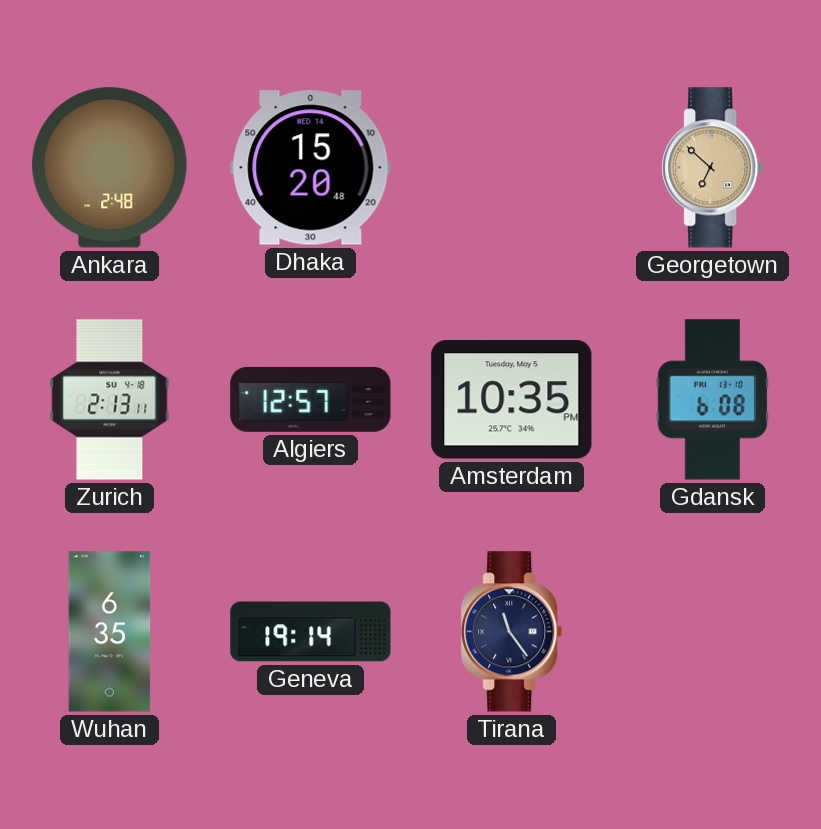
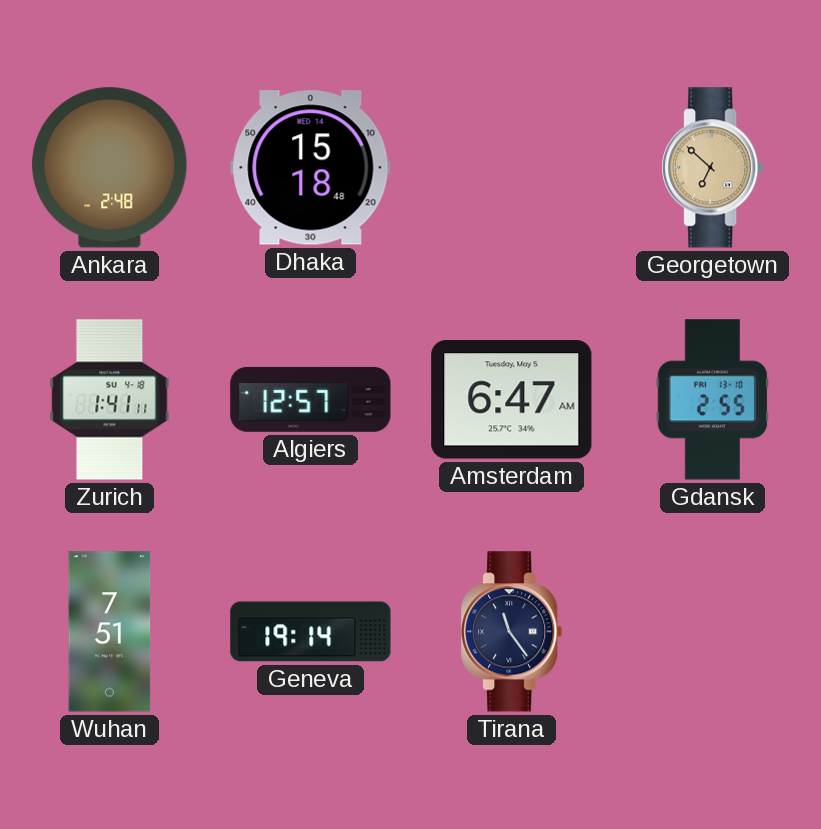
Dhaka: 15:20 -> 15:18 (311, 168)
Zurich: 2:13 -> 1:41 (110, 400)
Amsterdam: 10:35 -> 6:47 (512, 400)
Gdansk: 6:08 -> 2:55 (712, 400)
Wuhan: 6:35 -> 7:51 (110, 632)
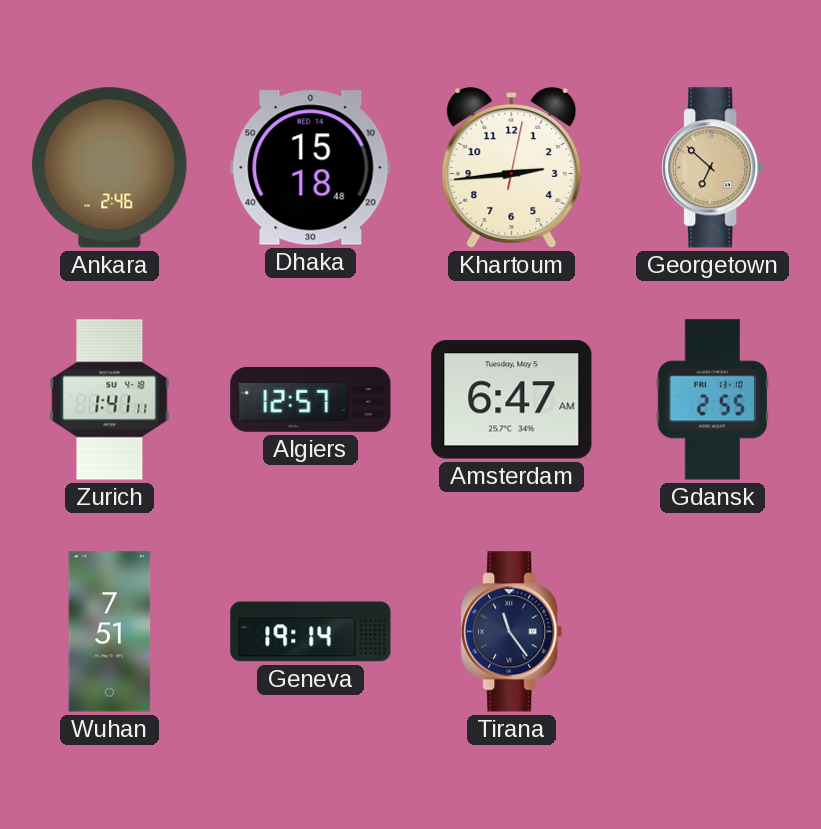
Ankara: 2:48 -> 2:46 (110, 168)
Khartoum: none -> 2:44 (512, 168)
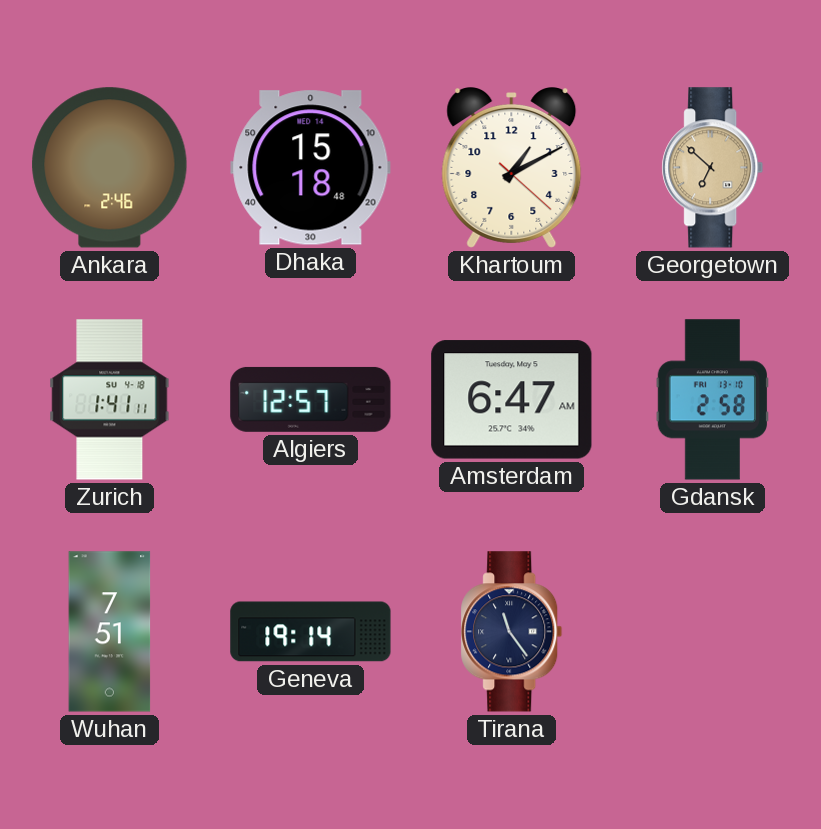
Khartoum: 2:44 -> 1:10 (512, 168)
Gdansk: 2:55 -> 2:58 (712, 400)
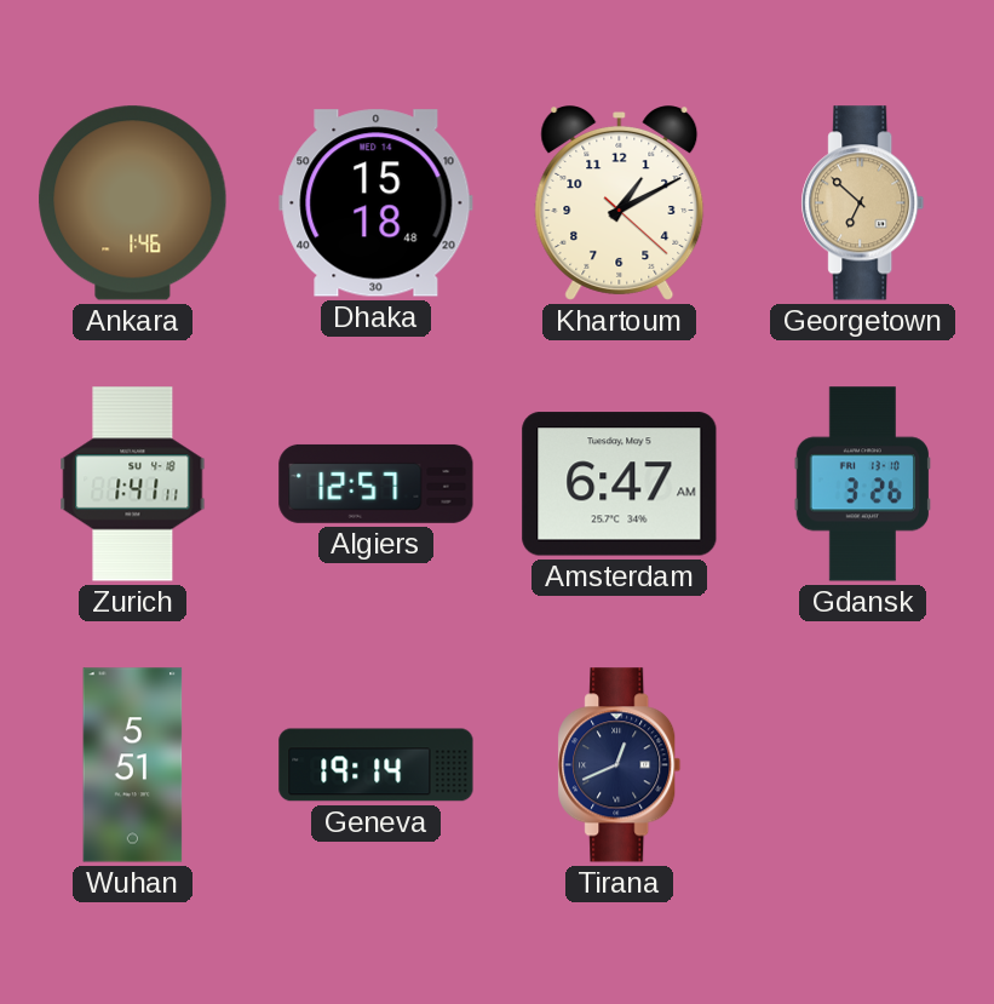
Ankara: 2:46 -> 1:46 (133, 203)
Gdansk: 2:58 -> 3:26 (862, 484)
Wuhan: 7:51 -> 5:51 (133, 765)
Tirana: 11:24 -> 12:41 (620, 765)
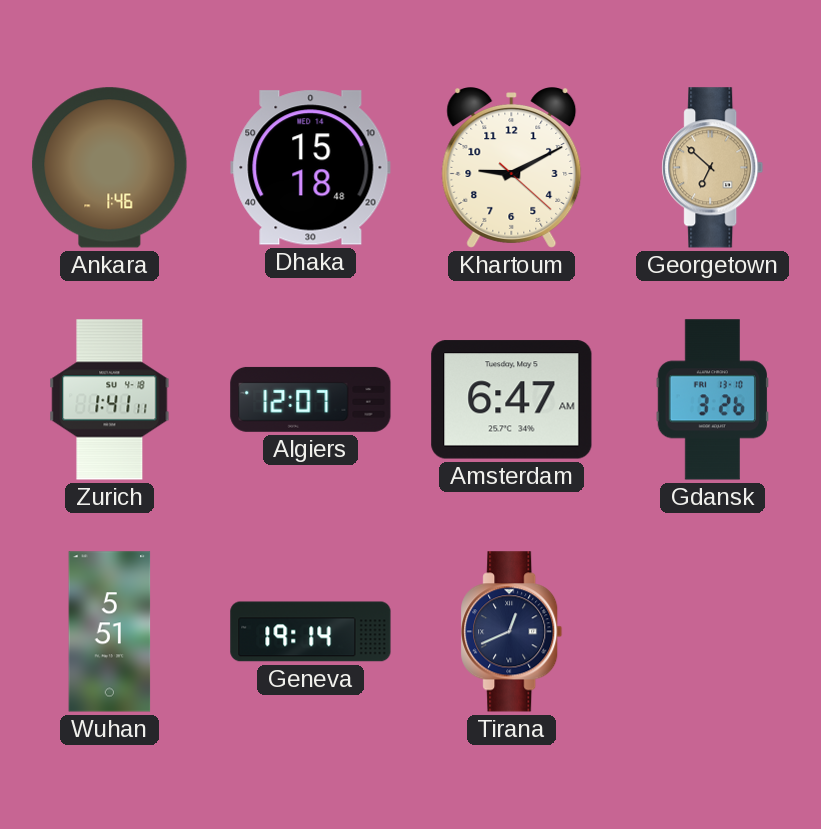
Khartoum: 1:10 -> 9:10 (512, 168)
Algiers: 12:57 -> 12:07 (311, 399)
